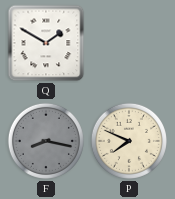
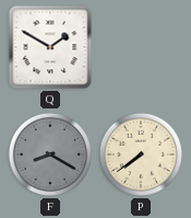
F: 8:17 -> 8:20 (50, 154)
P: 7:49 -> 7:39 (141, 154)
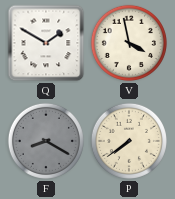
V: none -> 3:58 (129, 43)
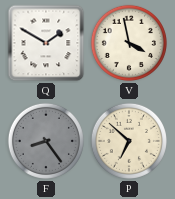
F: 8:20 -> 8:24 (46, 141)
P: 7:39 -> 6:52 (129, 141)
